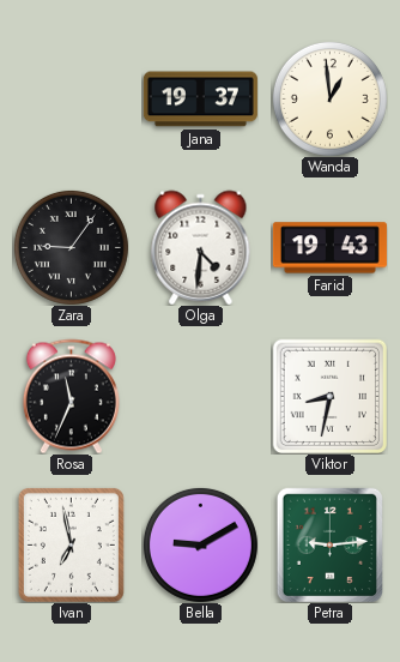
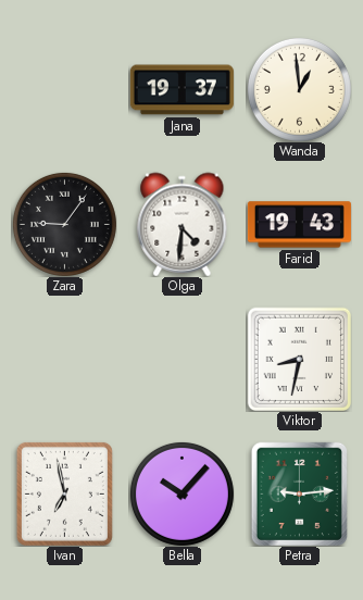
Rosa: 11:34 -> none (71, 396)
Bella: 9:10 -> 10:07 (181, 493)
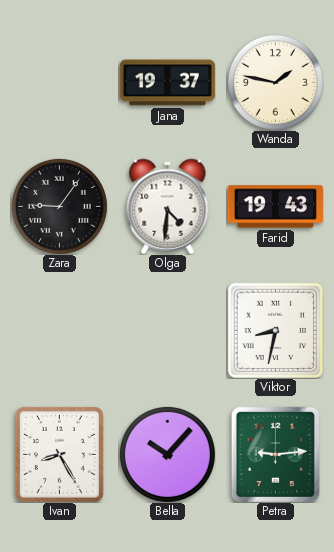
Wanda: 12:59 -> 1:47 (275, 82)
Ivan: 6:58 -> 8:25 (59, 454)
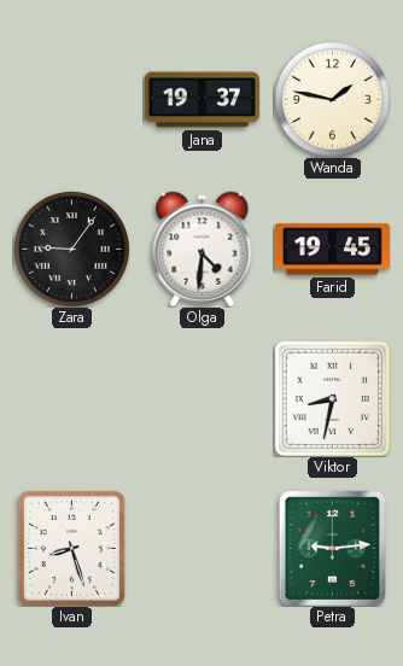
Farid: 19:43 -> 19:45 (332, 250)
Ivan: 8:25 -> 8:27 (71, 548)
Bella: 10:07 -> none (167, 454)
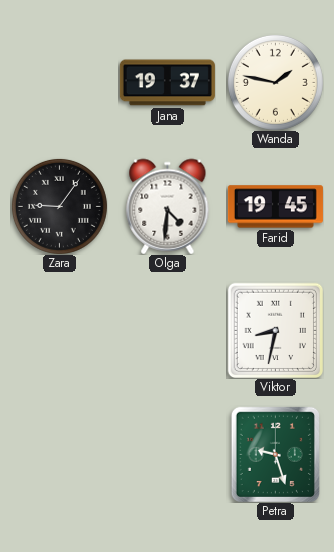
Ivan: 8:27 -> none (71, 548)
Petra: 9:14 -> 9:27 (275, 454)
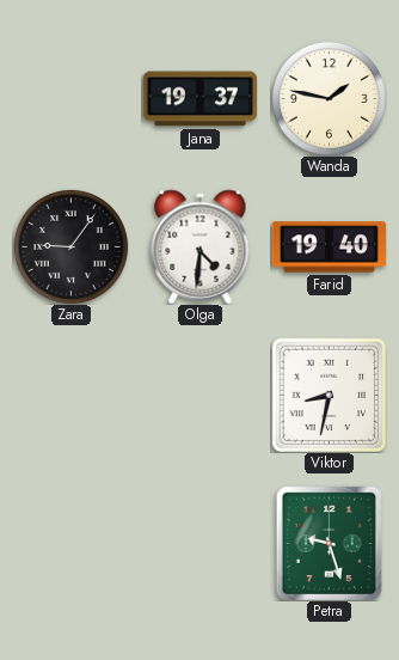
Farid: 19:45 -> 19:40 (329, 247)
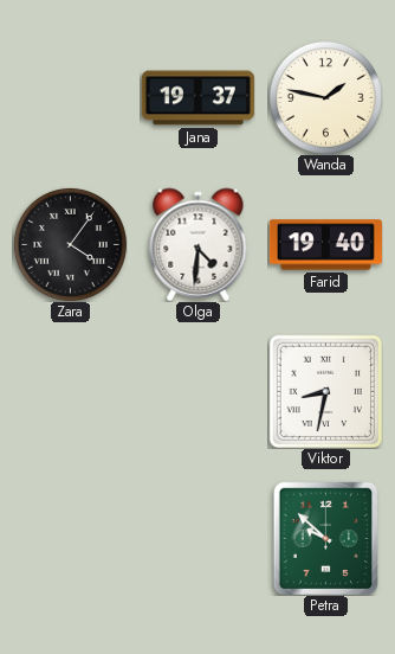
Zara: 9:06 -> 4:06 (70, 244)
Petra: 9:27 -> 9:52 (325, 538)
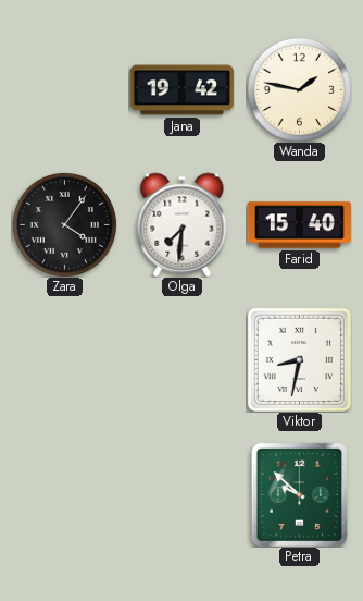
Jana: 19:37 -> 19:42 (181, 90)
Olga: 4:31 -> 7:31 (183, 224)
Farid: 19:40 -> 15:40 (299, 225)
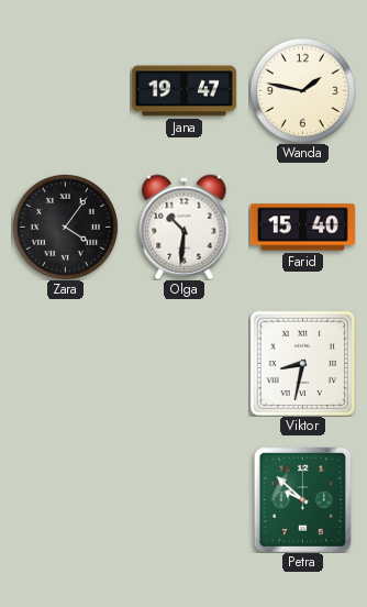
Jana: 19:42 -> 19:47 (183, 91)
Olga: 7:31 -> 10:31 (185, 227)
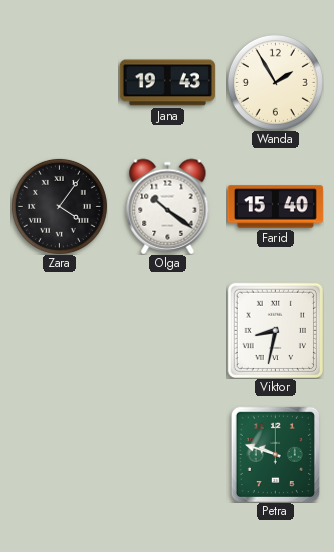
Jana: 19:47 -> 19:43 (167, 83)
Wanda: 1:47 -> 1:55 (275, 82)
Olga: 10:31 -> 10:21 (168, 206)
Petra: 9:52 -> 9:48 (275, 454)
